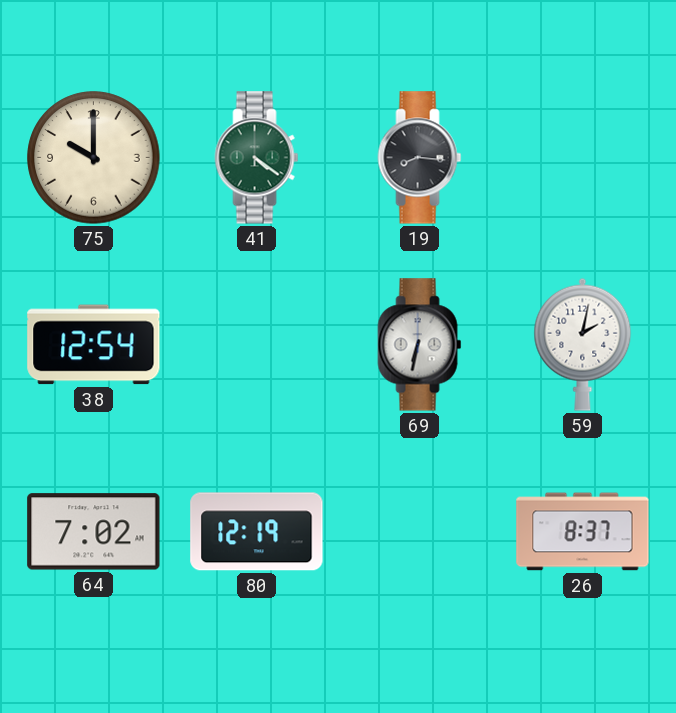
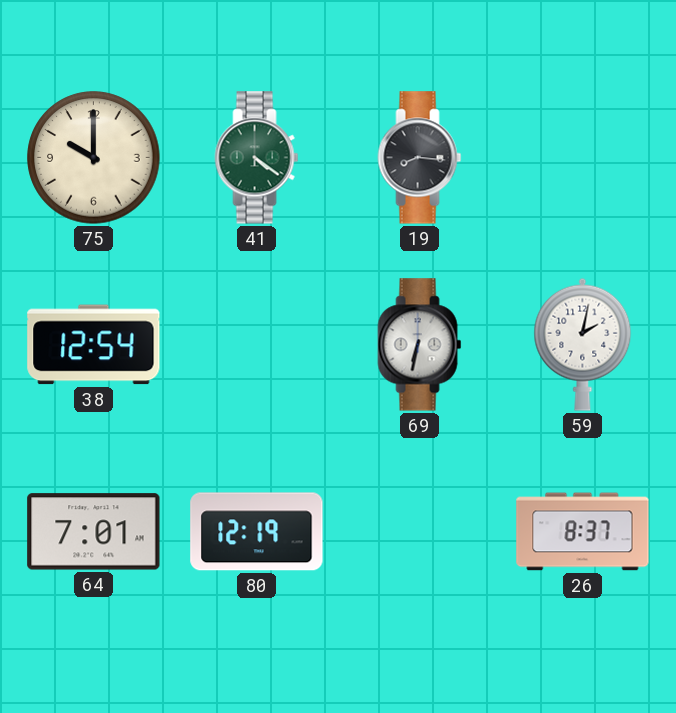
64: 7:02 -> 7:01 (94, 532)
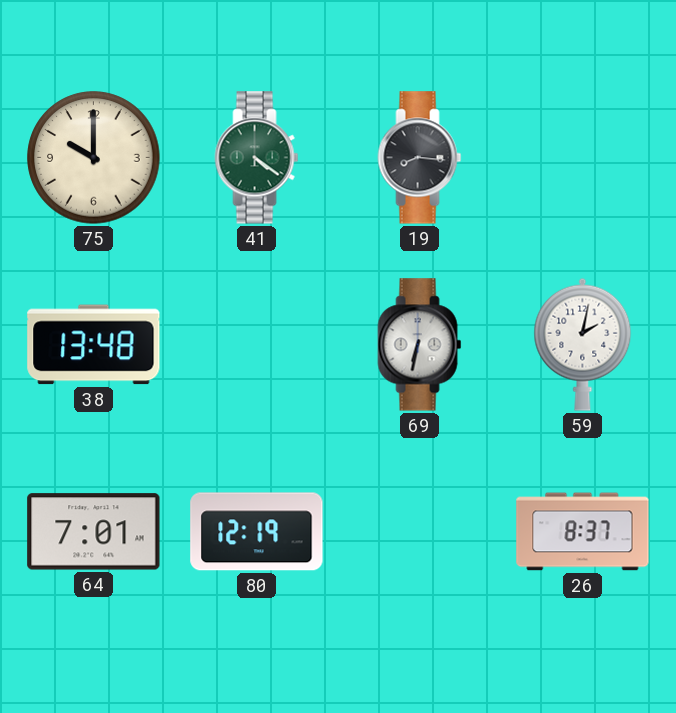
38: 12:54 -> 13:48 (94, 345)
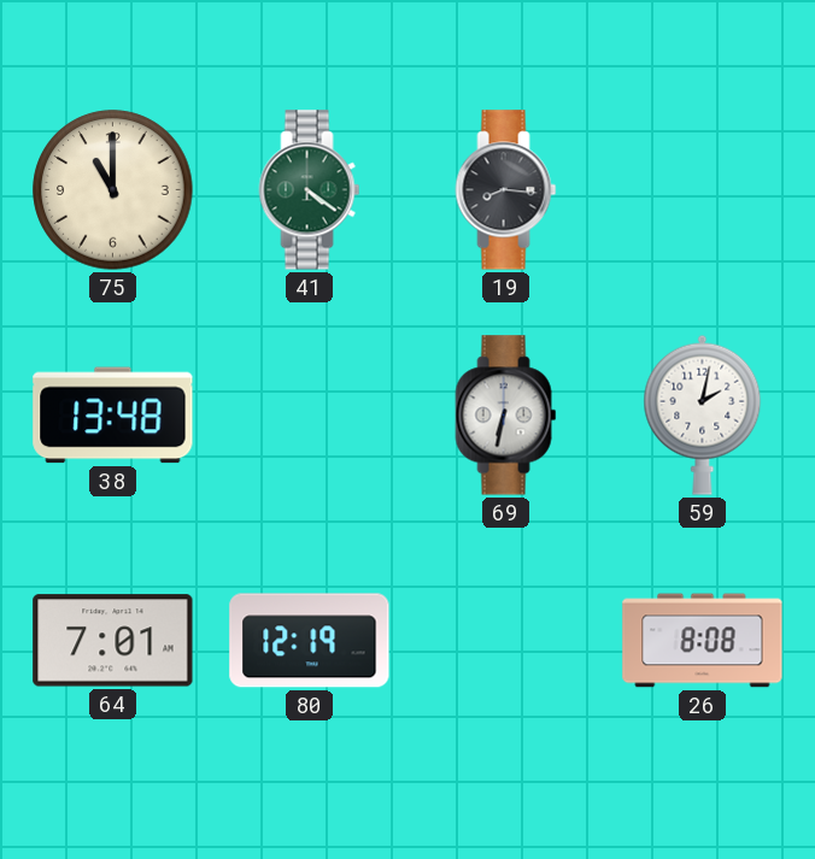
75: 10:00 -> 11:00 (113, 190)
26: 8:37 -> 8:08 (703, 641)
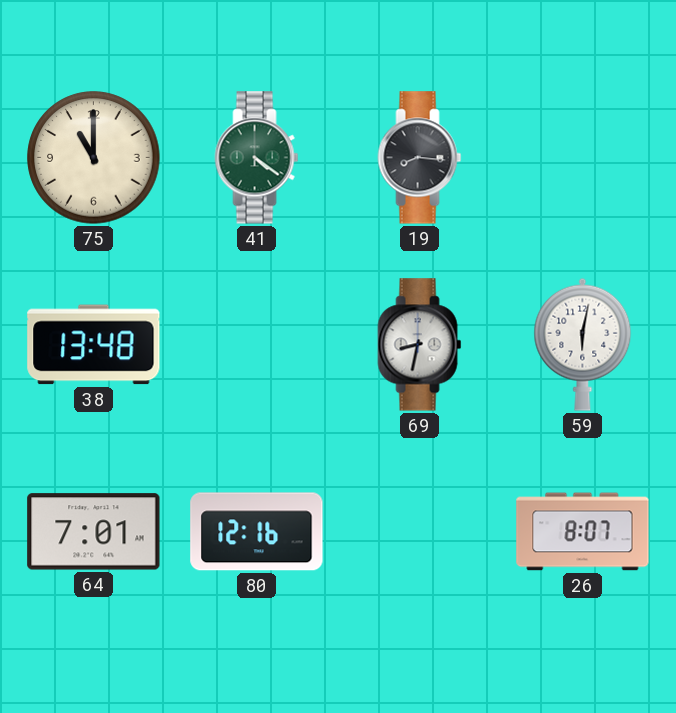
69: 6:32 -> 8:32 (420, 345)
59: 2:02 -> 6:02 (583, 344)
80: 12:19 -> 12:16 (257, 532)
26: 8:08 -> 8:07 (583, 532)
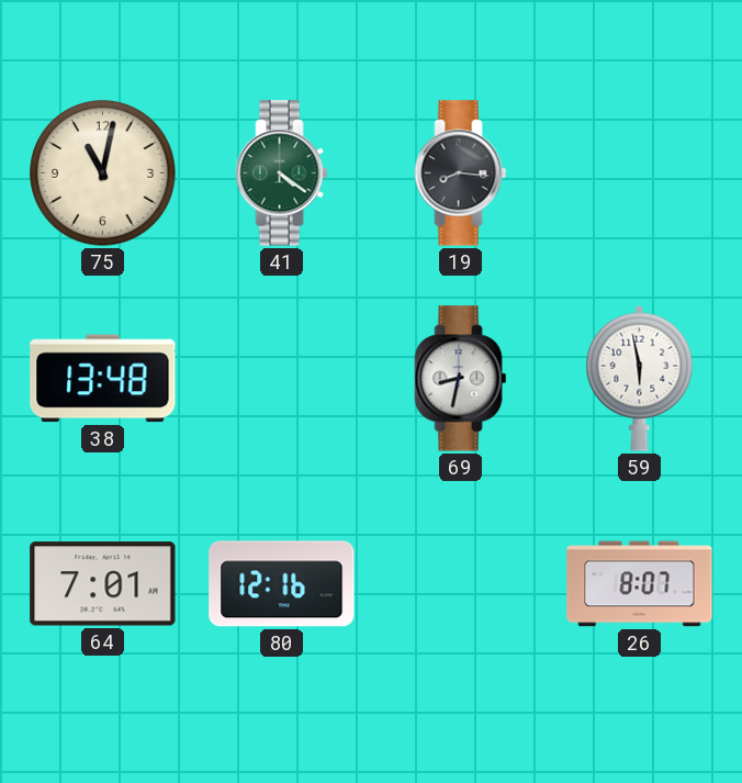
75: 11:00 -> 11:02 (103, 174)
59: 6:02 -> 5:58 (640, 378)
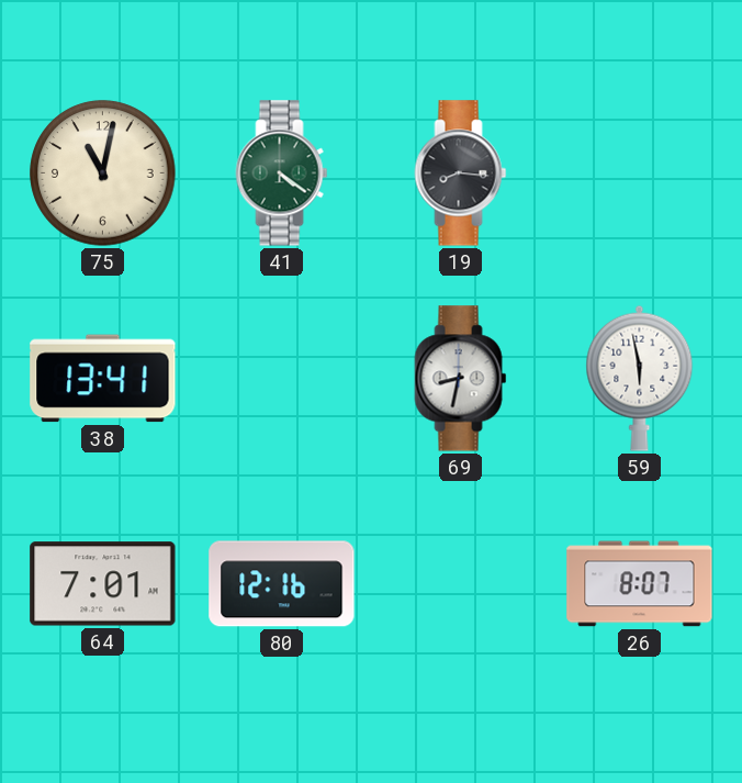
38: 13:48 -> 13:41 (103, 379)
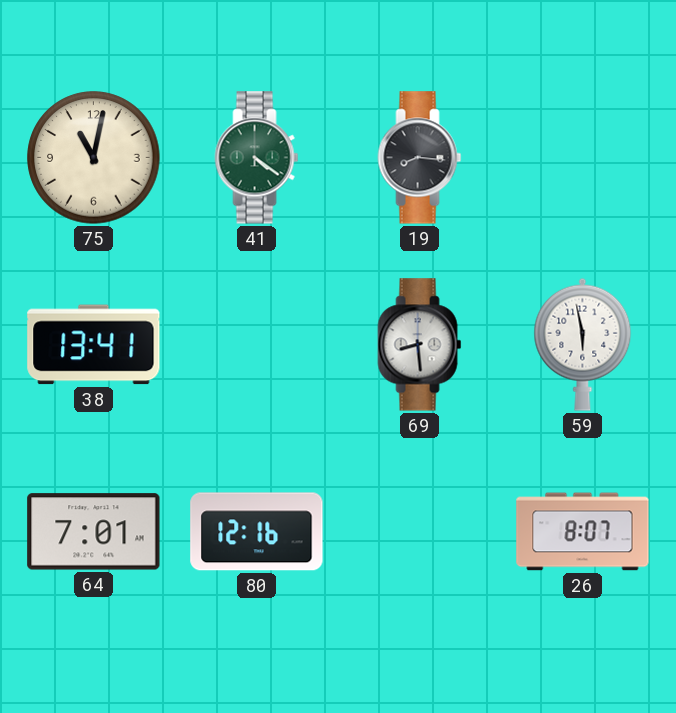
69: 8:32 -> 8:29 (420, 345)
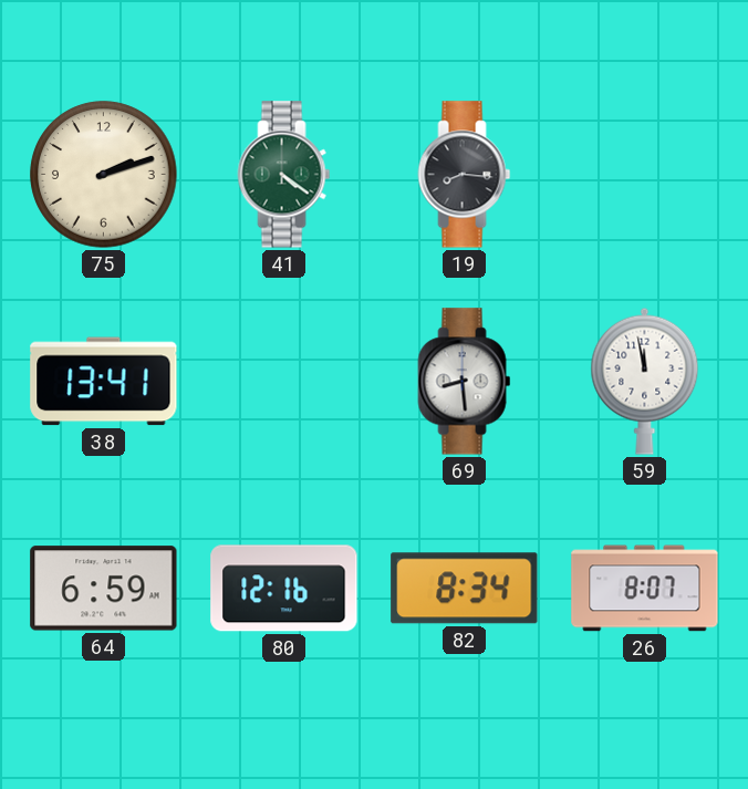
75: 11:02 -> 2:12 (104, 175)
59: 5:58 -> 11:58 (645, 381)
64: 7:01 -> 6:59 (104, 589)
82: none -> 8:34 (465, 589)
